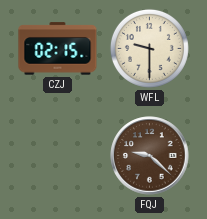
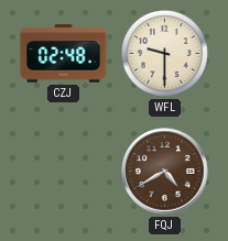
CZJ: 02:15 -> 02:48 (64, 54)
FQJ: 9:22 -> 4:40 (165, 172)
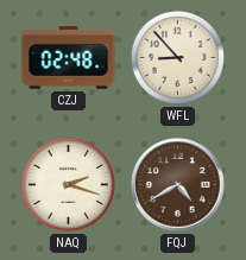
WFL: 9:30 -> 8:53 (177, 57)
NAQ: none -> 2:18 (68, 184)
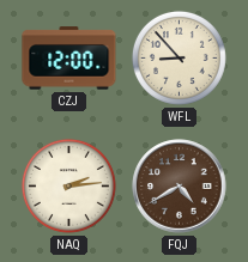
CZJ: 02:48 -> 12:00 (69, 59)
NAQ: 2:18 -> 2:14 (68, 185)
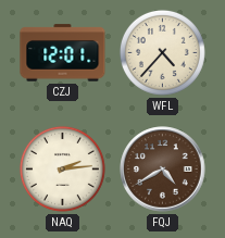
CZJ: 12:00 -> 12:01 (63, 53)
WFL: 8:53 -> 4:37 (162, 52)
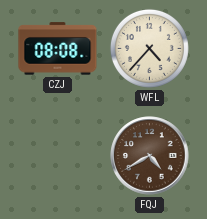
CZJ: 12:01 -> 08:08 (58, 49)
NAQ: 2:14 -> none (62, 168)
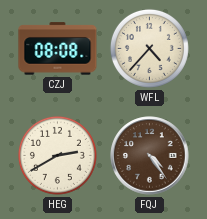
HEG: none -> 2:40 (57, 155)
FQJ: 4:40 -> 4:24 (150, 156)
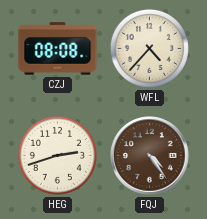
HEG: 2:40 -> 2:42 (57, 155)
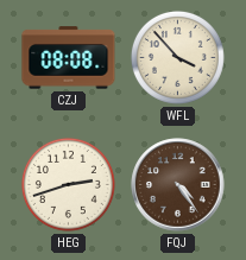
WFL: 4:37 -> 3:53 (177, 57)
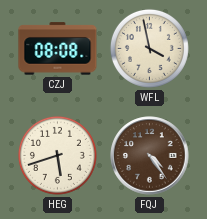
WFL: 3:53 -> 3:58 (149, 48)
HEG: 2:42 -> 5:42 (57, 155)
